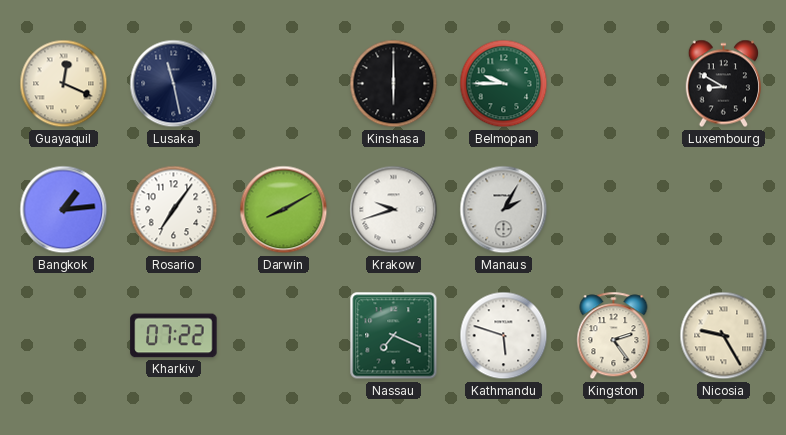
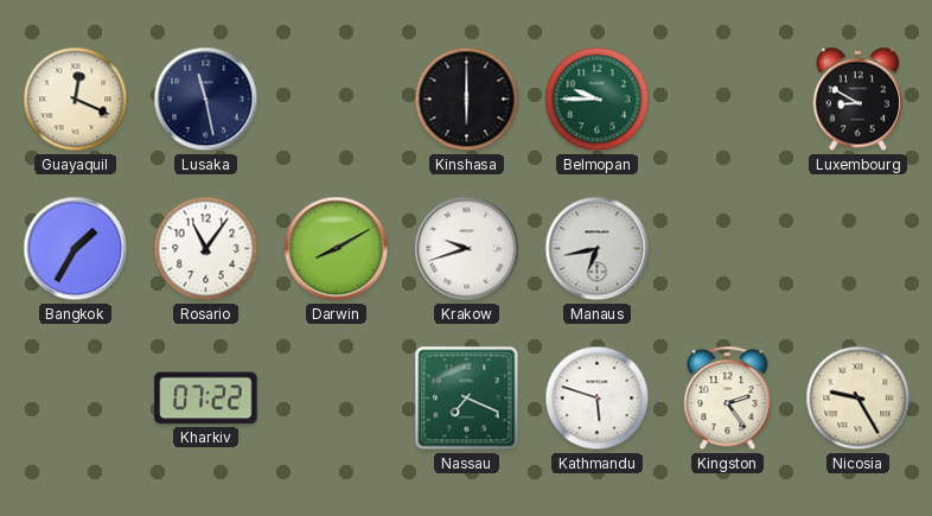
Bangkok: 1:14 -> 1:35 (76, 249)
Rosario: 7:06 -> 11:06 (206, 249)
Manaus: 2:05 -> 6:43 (598, 249)
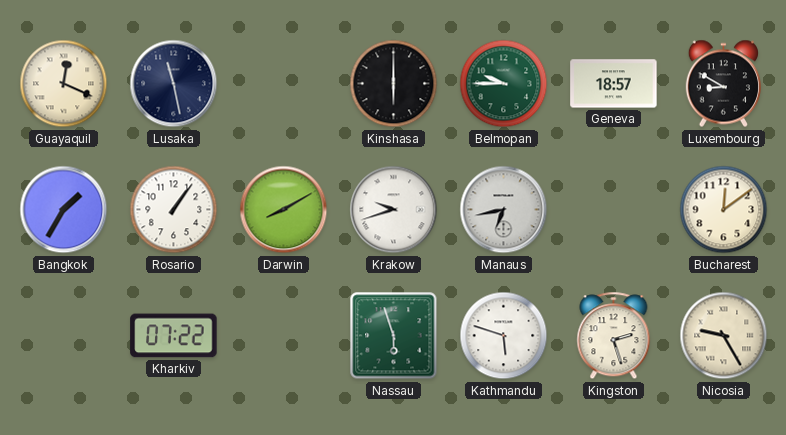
Geneva: none -> 18:57 (614, 84)
Rosario: 11:06 -> 1:06 (174, 210)
Bucharest: none -> 12:09 (724, 210)
Nassau: 7:19 -> 5:57 (394, 336)
Kingston: 2:24 -> 2:27 (614, 336)
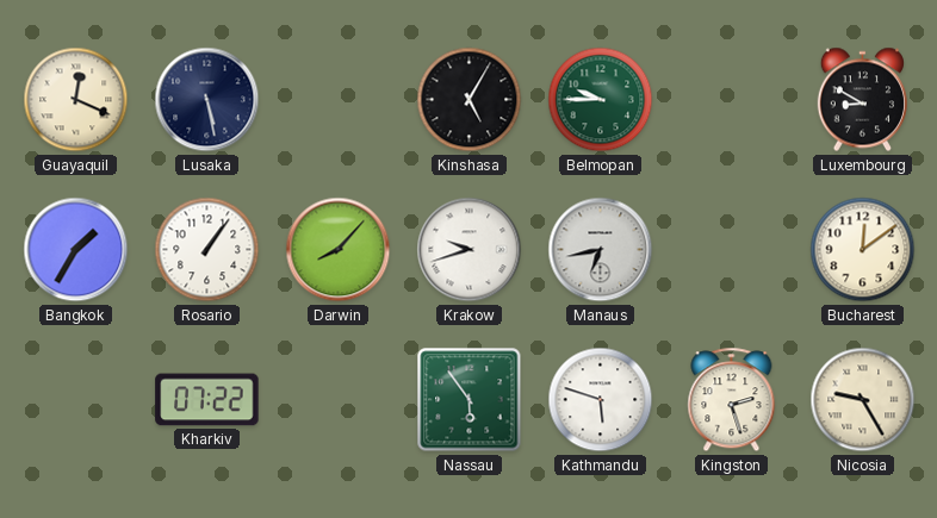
Lusaka: 11:28 -> 5:28 (207, 100)
Kinshasa: 6:00 -> 5:05 (470, 100)
Geneva: 18:57 -> none (614, 84)
Darwin: 8:10 -> 8:07 (339, 250)
Nassau: 5:57 -> 5:54 (470, 400)
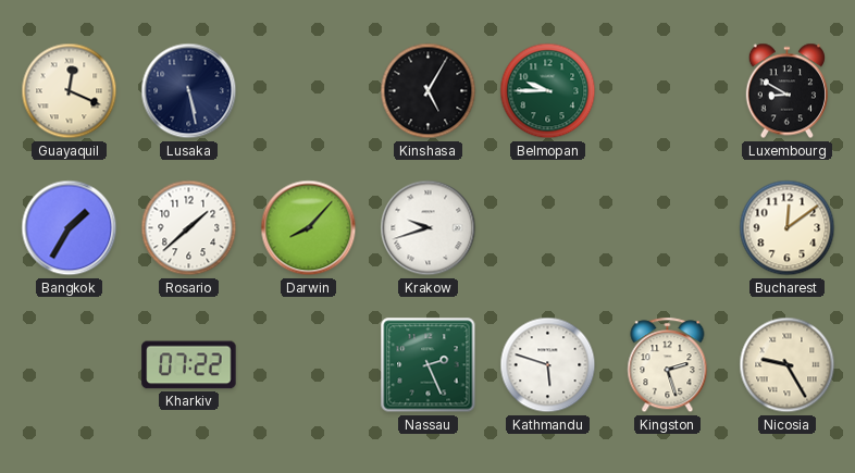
Rosario: 1:06 -> 1:38 (189, 228)
Manaus: 6:43 -> none (601, 250)
Nassau: 5:54 -> 2:26 (429, 365)
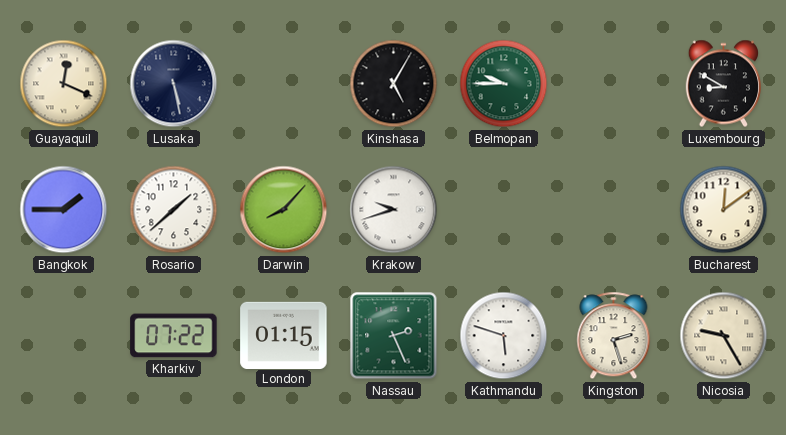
Bangkok: 1:35 -> 1:45 (64, 210)
London: none -> 01:15 (284, 335)
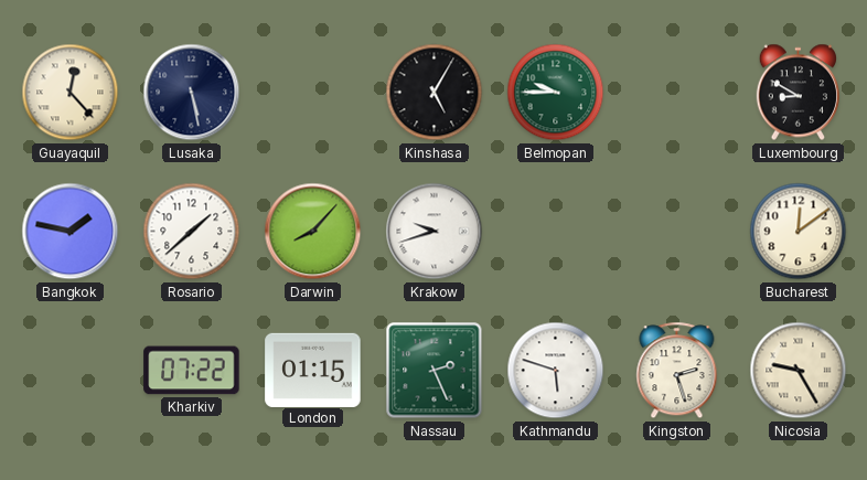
Guayaquil: 12:19 -> 12:23 (71, 93)
Bangkok: 1:45 -> 1:47 (71, 232)
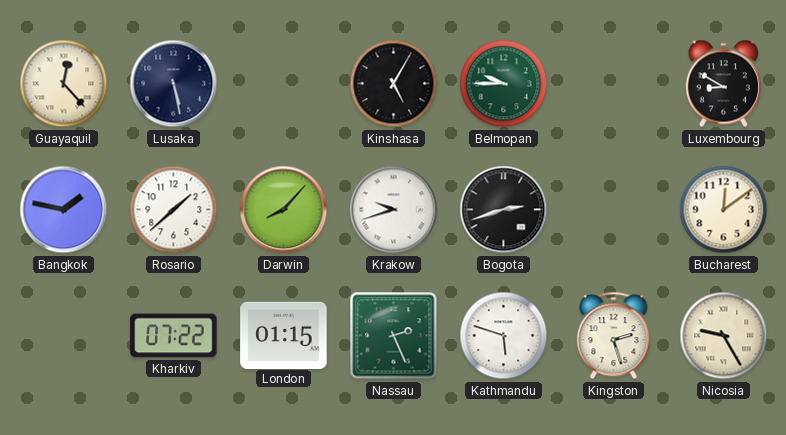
Bogota: none -> 2:42 (504, 210)
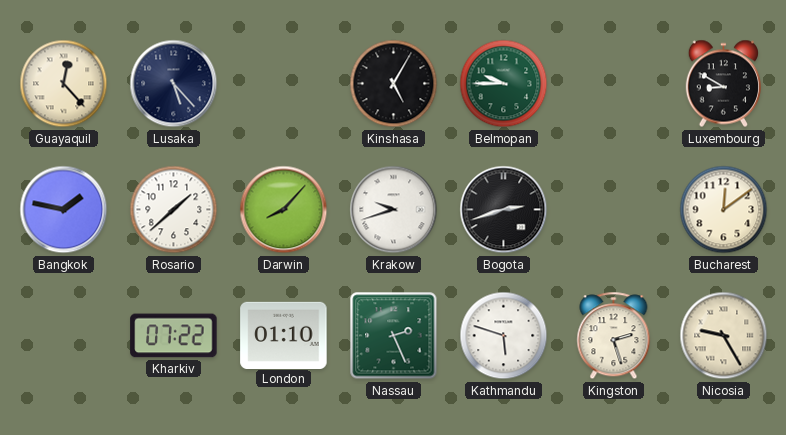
Lusaka: 5:28 -> 5:23 (174, 84)
London: 01:15 -> 01:10 (284, 335)
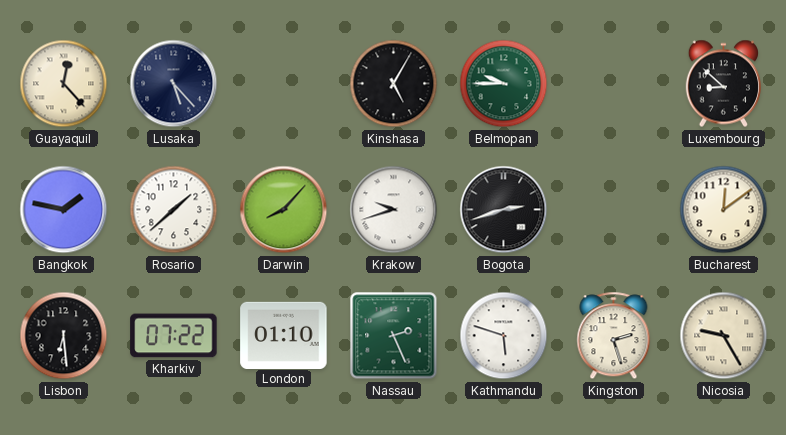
Luxembourg: 8:50 -> 8:52 (723, 84)
Lisbon: none -> 6:29 (64, 336)
